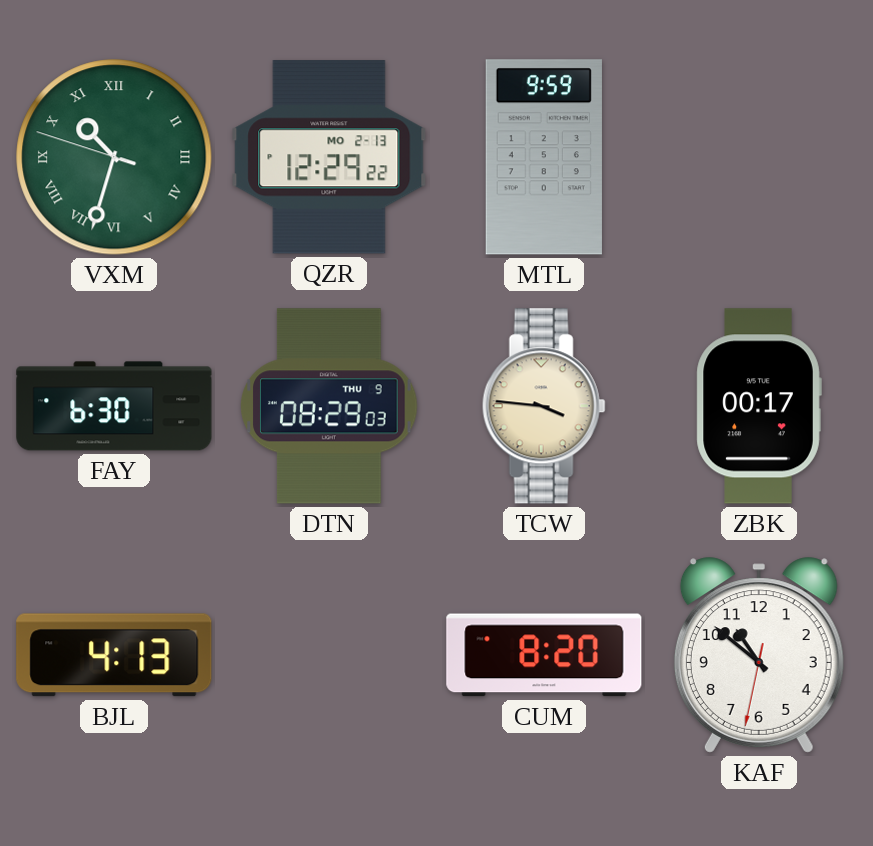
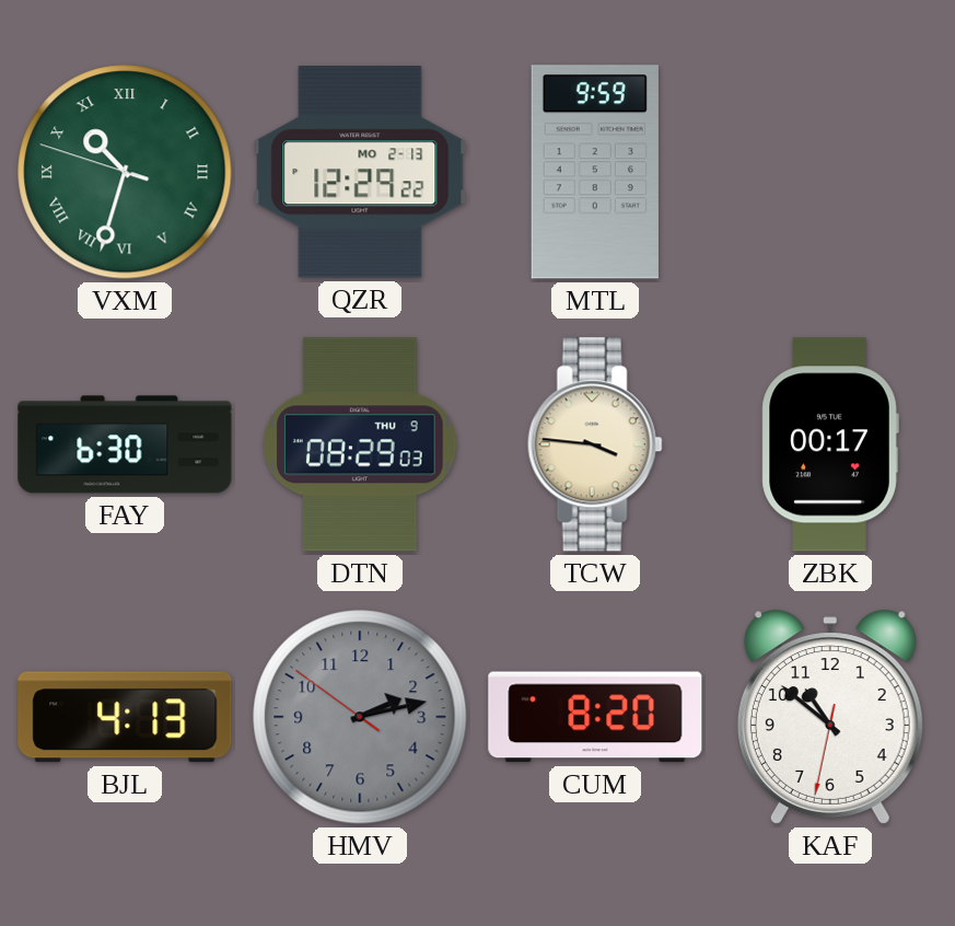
HMV: none -> 2:12 (360, 717)
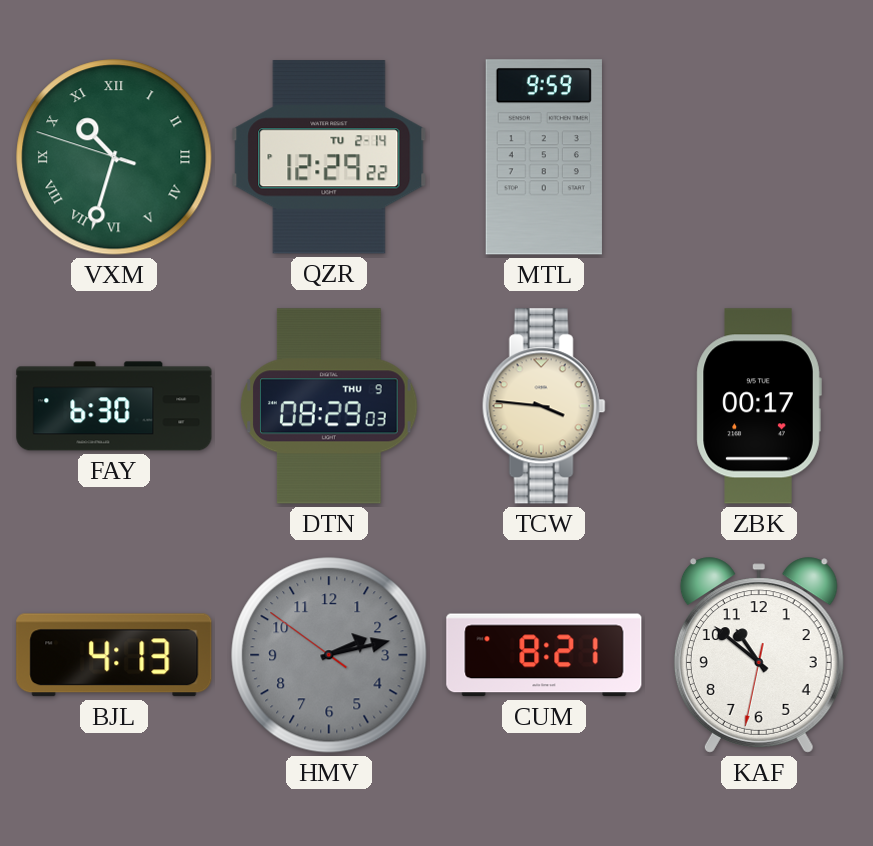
QZR date: MO 2-13 -> TU 2-14 (329, 157)
CUM: 8:20 -> 8:21 (544, 655)
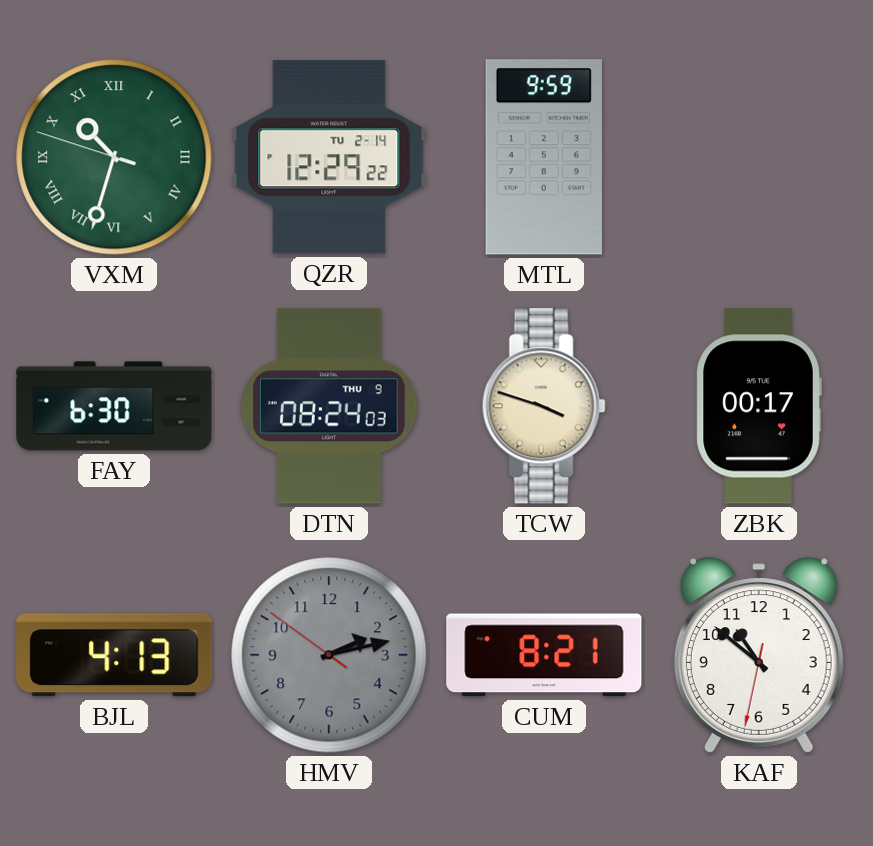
DTN: 08:29 -> 08:24 (329, 406)
TCW: 3:46 -> 3:48 (544, 406)
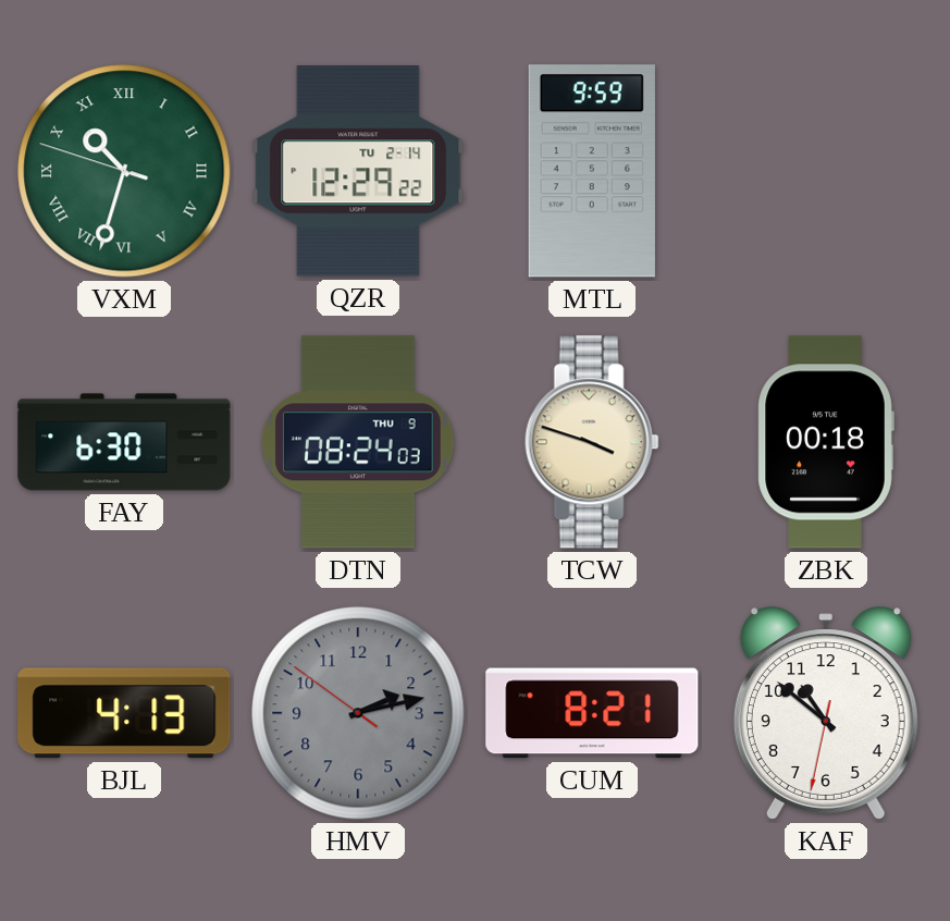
ZBK: 00:17 -> 00:18 (826, 442)
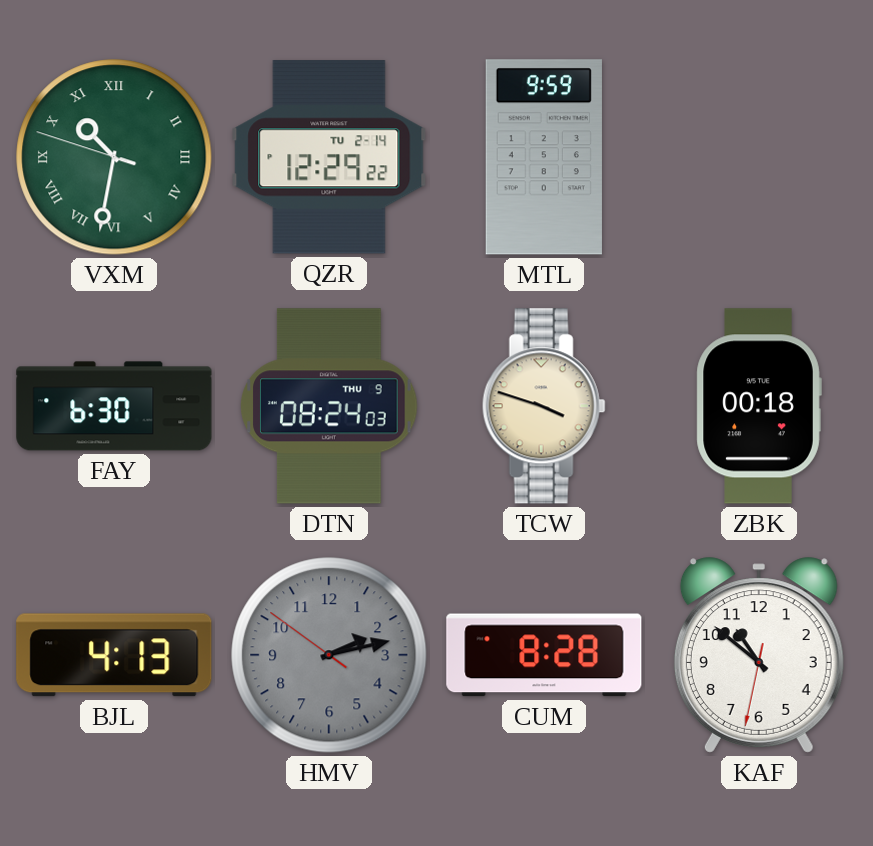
VXM: 10:32 -> 10:31 (114, 157)
CUM: 8:21 -> 8:28 (544, 655)
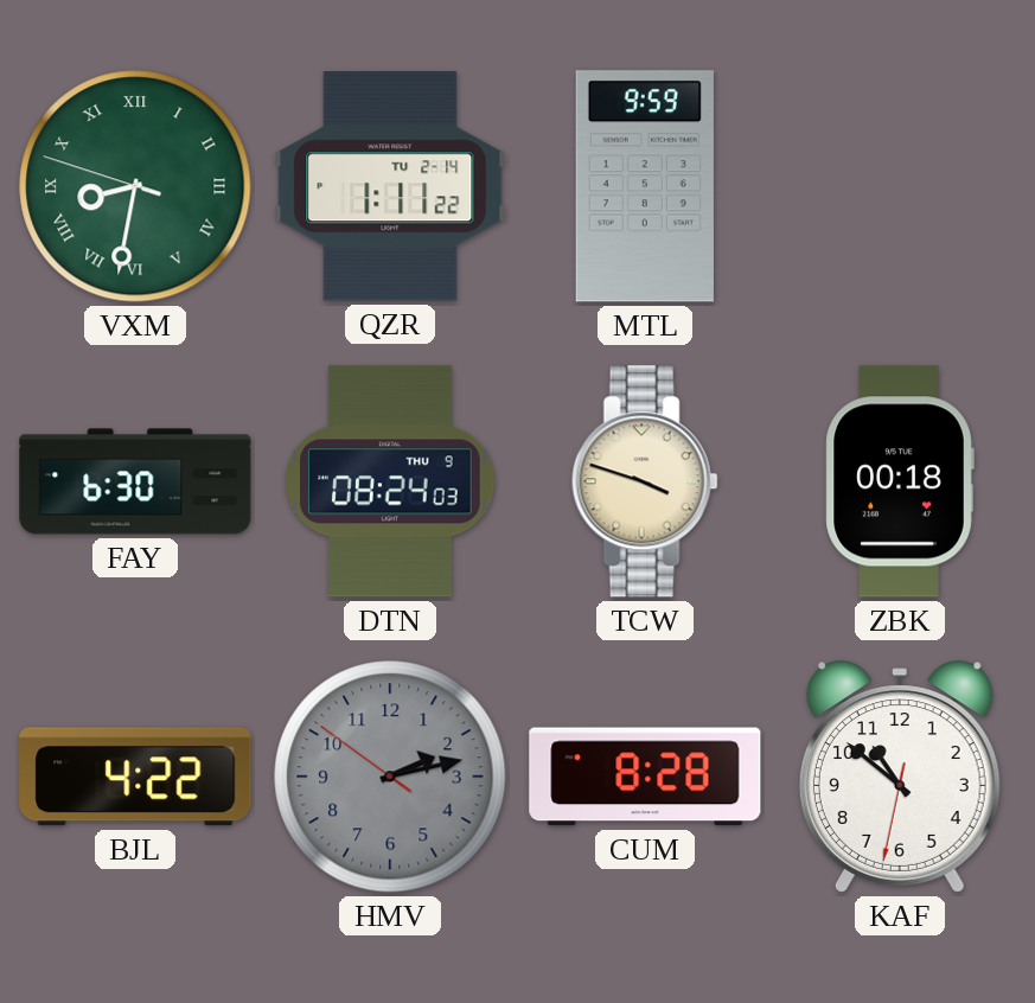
VXM: 10:31 -> 8:31 (135, 186)
QZR: 12:29 -> 1:11 (390, 186)
BJL: 4:13 -> 4:22 (135, 777)
